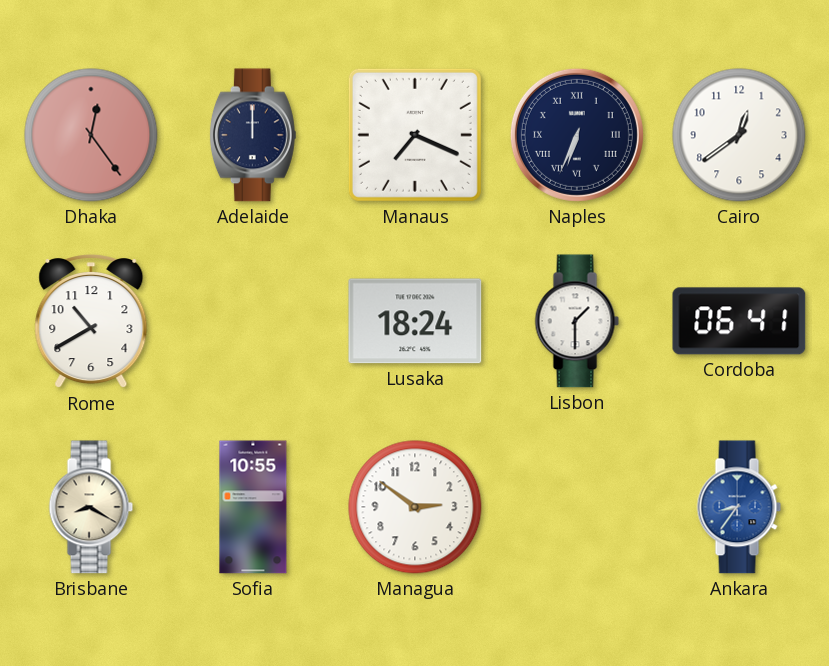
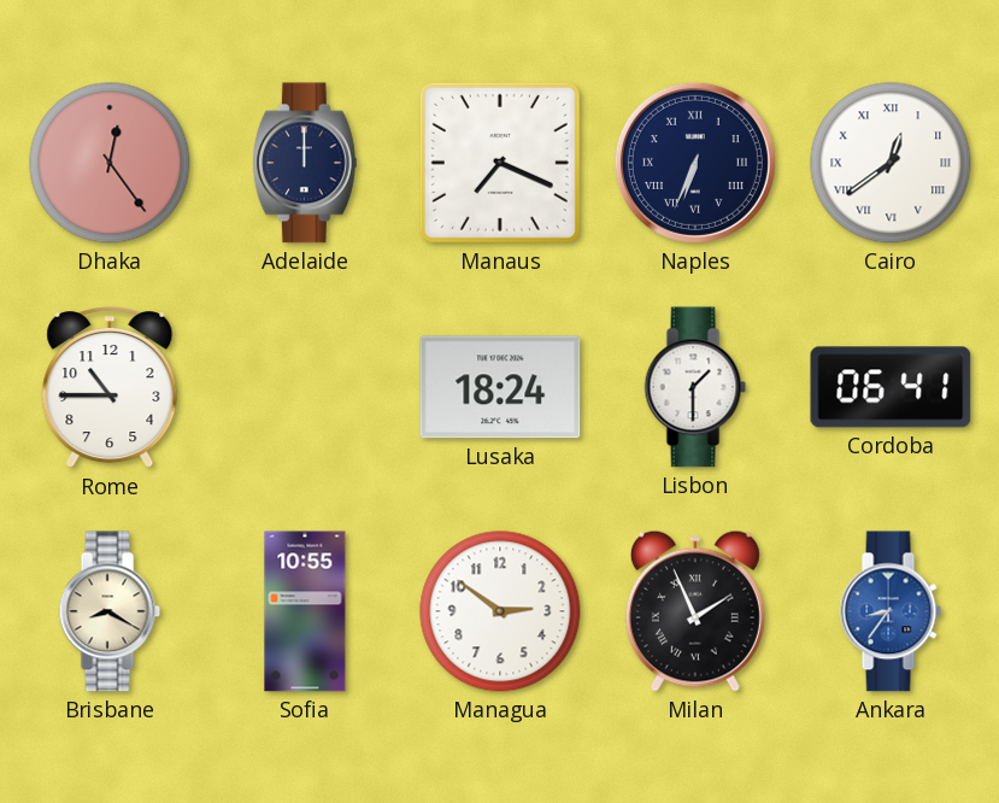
Cairo numerals: Arabic -> Roman (891, 163)
Rome: 10:40 -> 10:45 (110, 388)
Milan: none -> 1:56 (695, 611)
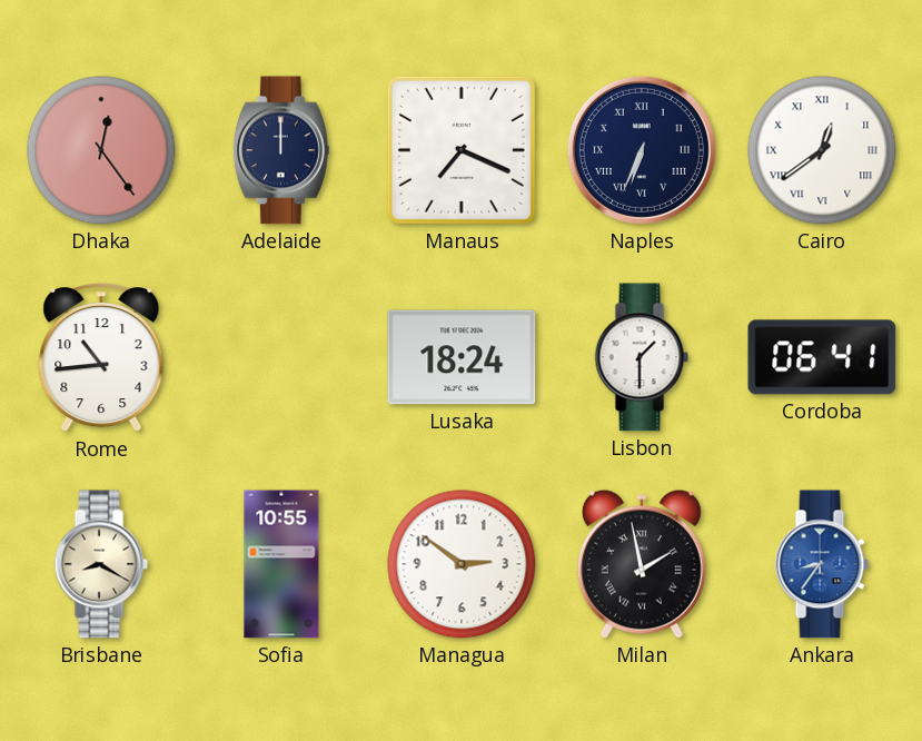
Rome: 10:45 -> 10:44 (101, 358)
Milan: 1:56 -> 1:58 (642, 564)
